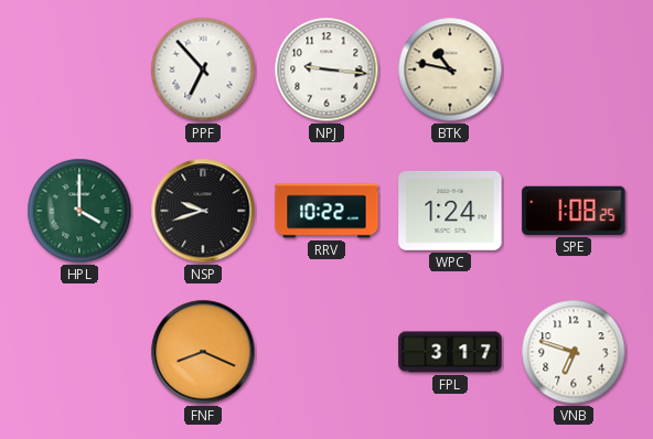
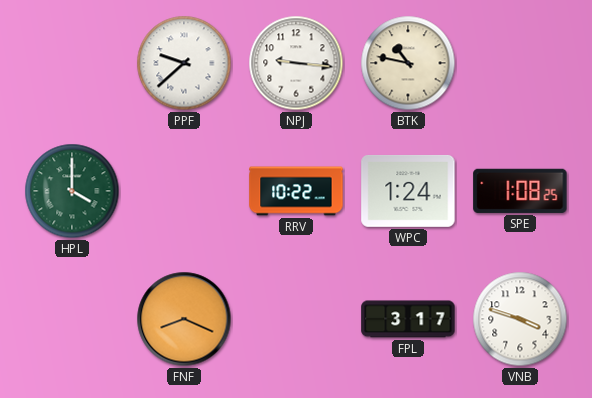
PPF: 6:53 -> 9:38 (184, 63)
NSP: 9:42 -> none (203, 211)
VNB: 6:48 -> 3:48 (520, 319)
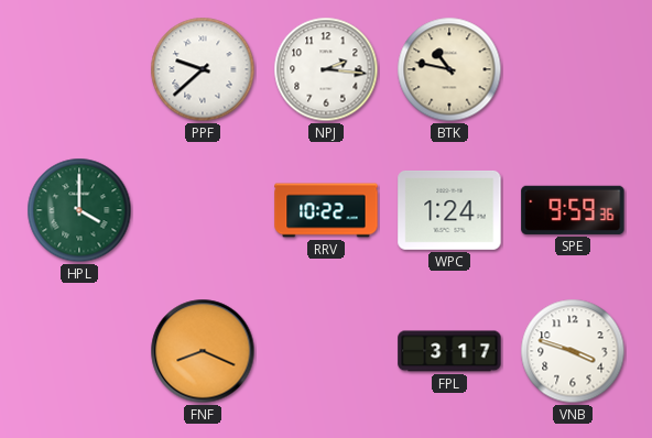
NPJ: 9:16 -> 2:16 (326, 69)
SPE: 1:08 -> 9:59 (573, 210)
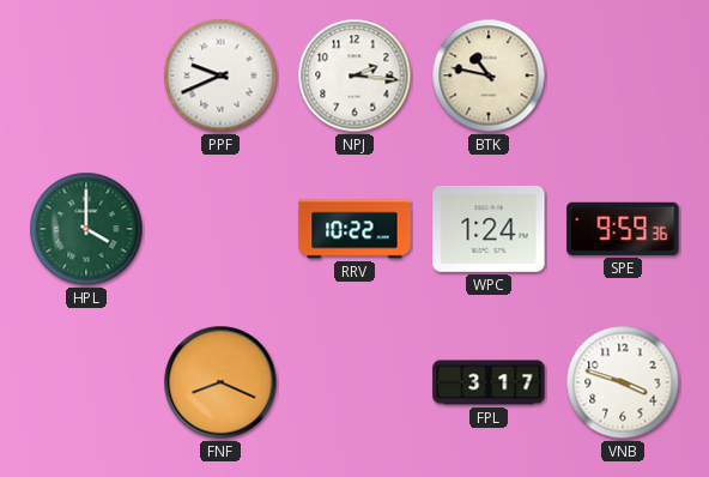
PPF: 9:38 -> 9:41 (220, 76)
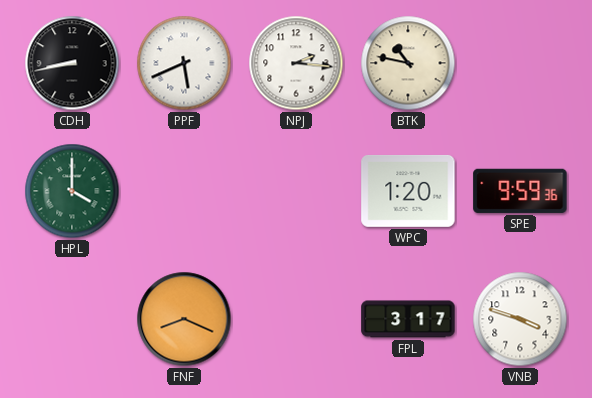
CDH: none -> 8:43 (72, 63)
PPF: 9:41 -> 5:41 (184, 63)
RRV: 10:22 -> none (354, 229)
WPC: 1:24 -> 1:20 (408, 191)
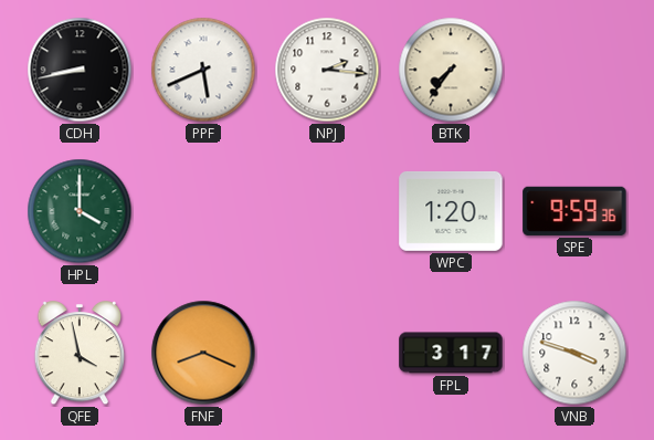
BTK: 10:47 -> 7:36 (451, 70)
QFE: none -> 3:58 (80, 354)
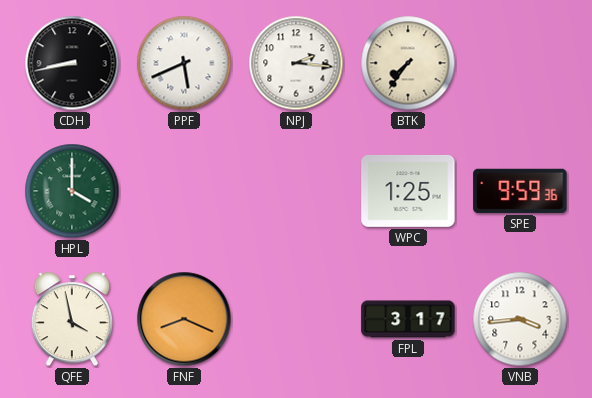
WPC: 1:20 -> 1:25 (408, 191)
VNB: 3:48 -> 3:44 (520, 319)
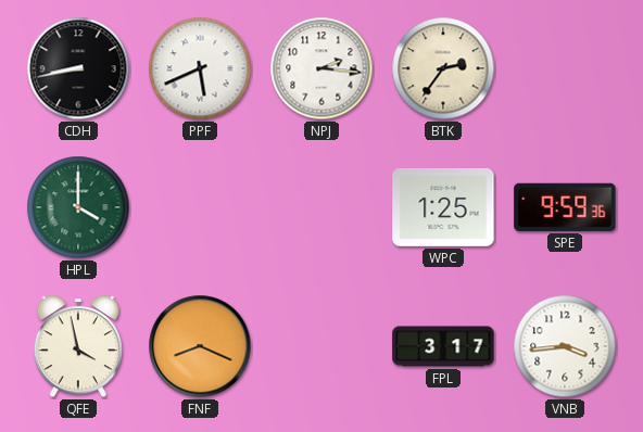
BTK: 7:36 -> 2:36 (443, 68)
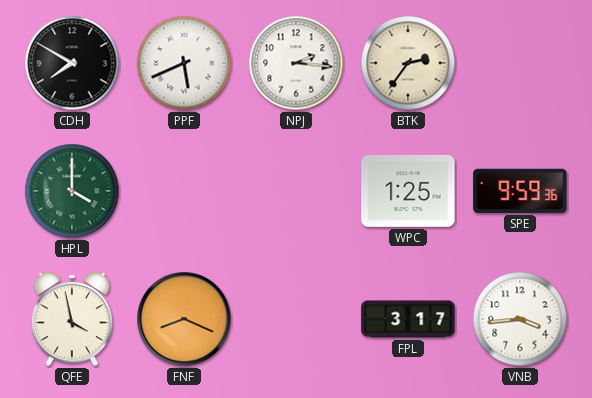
CDH: 8:43 -> 7:50 (72, 63)
